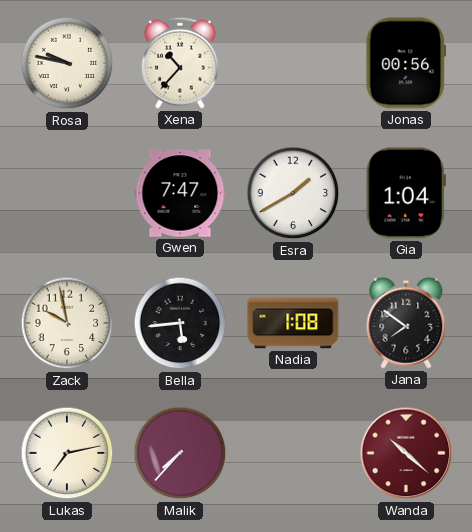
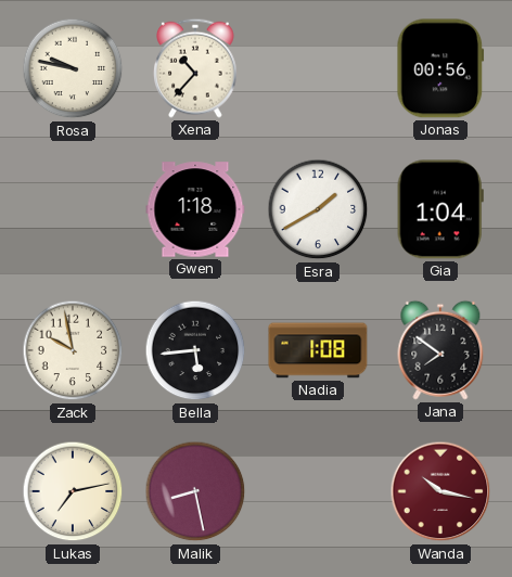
Gwen: 7:47 -> 1:18 (195, 209)
Malik: 7:37 -> 8:28 (195, 491)
Wanda: 10:22 -> 10:17 (440, 491)
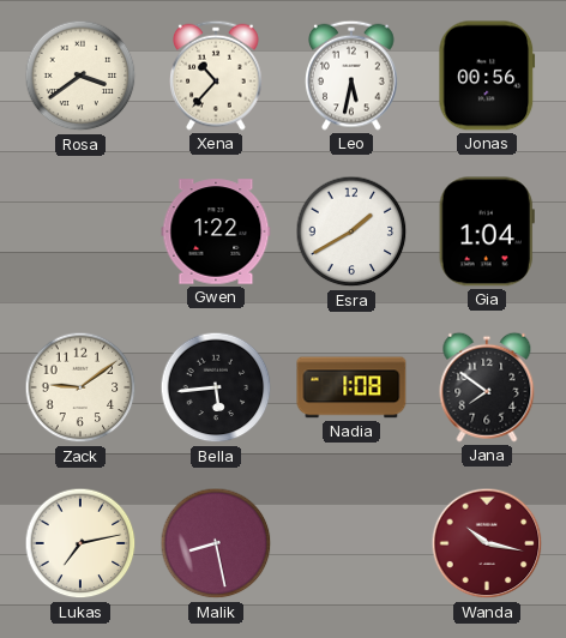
Rosa: 9:47 -> 3:39 (80, 76)
Leo: none -> 5:32 (353, 76)
Gwen: 1:18 -> 1:22 (216, 231)
Zack: 9:58 -> 9:09 (80, 387)
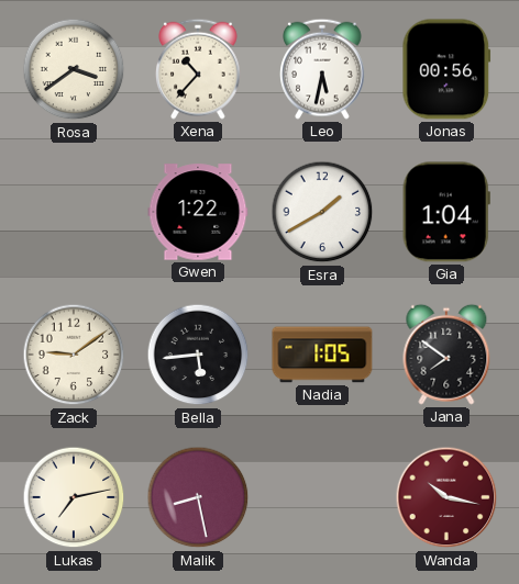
Nadia: 1:08 -> 1:05 (322, 355)
